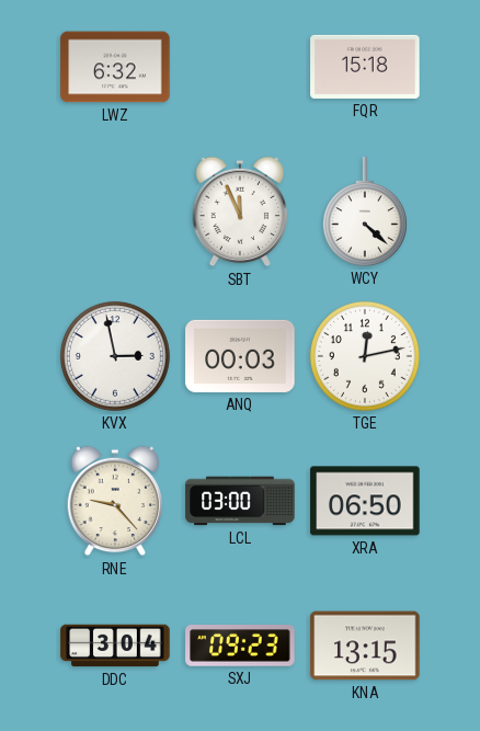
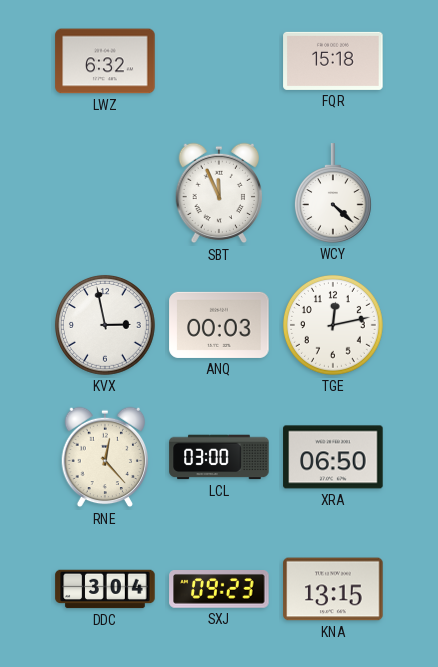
RNE: 9:23 -> 12:23 (105, 457)
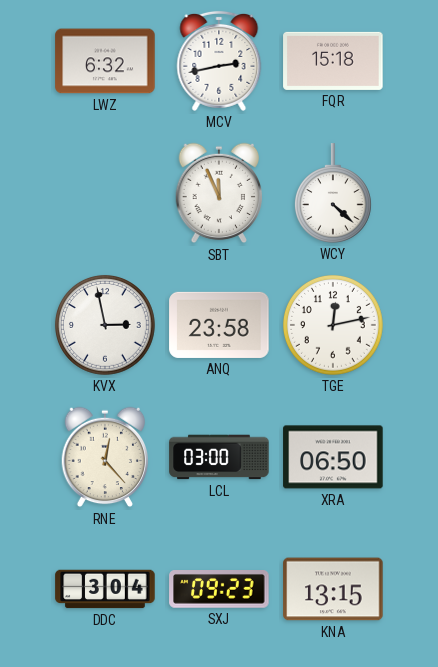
MCV: none -> 2:43 (219, 61)
ANQ: 00:03 -> 23:58 (219, 325)
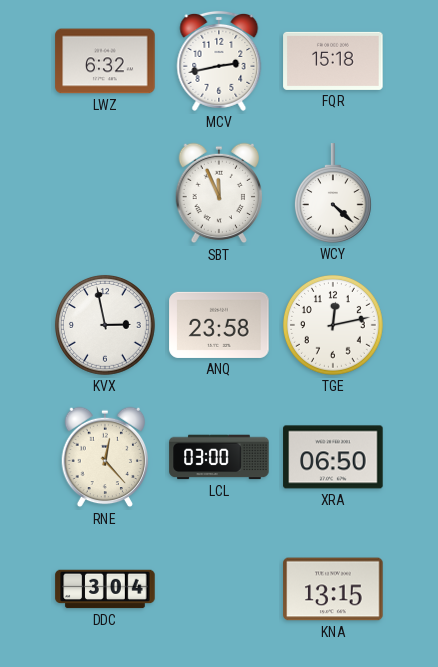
SXJ: 09:23 -> none (219, 590)
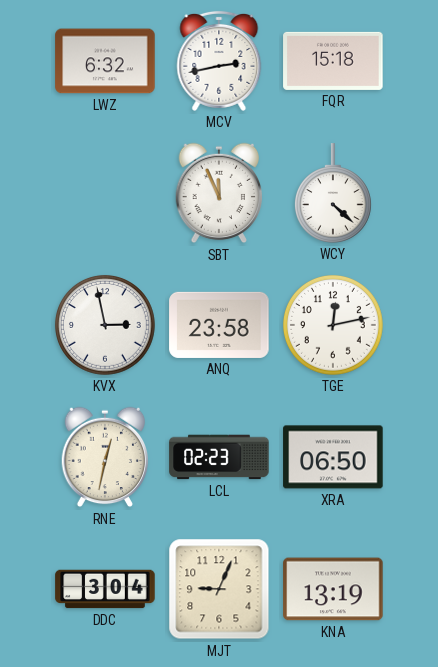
RNE: 12:23 -> 12:32 (105, 457)
LCL: 03:00 -> 02:23 (219, 457)
MJT: none -> 9:04 (219, 589)
KNA: 13:15 -> 13:19 (333, 589)
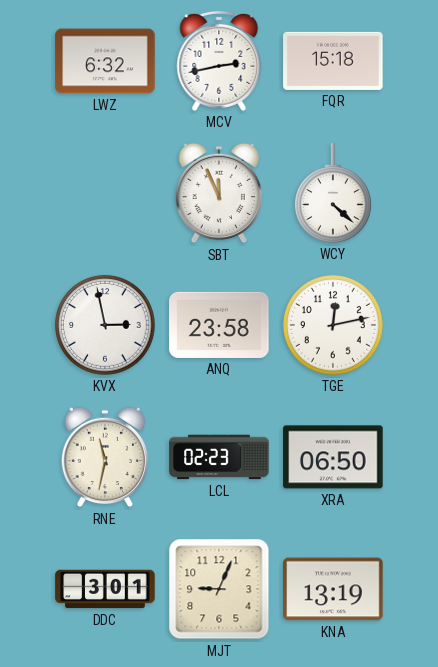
RNE: 12:32 -> 11:32 (105, 457)
DDC: 3:04 -> 3:01 (105, 589)
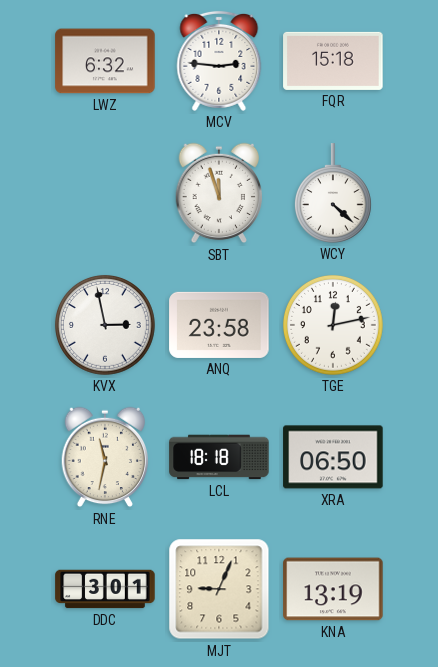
MCV: 2:43 -> 2:46 (219, 61)
SBT: 11:56 -> 11:57 (219, 193)
LCL: 02:23 -> 18:18 (219, 457)
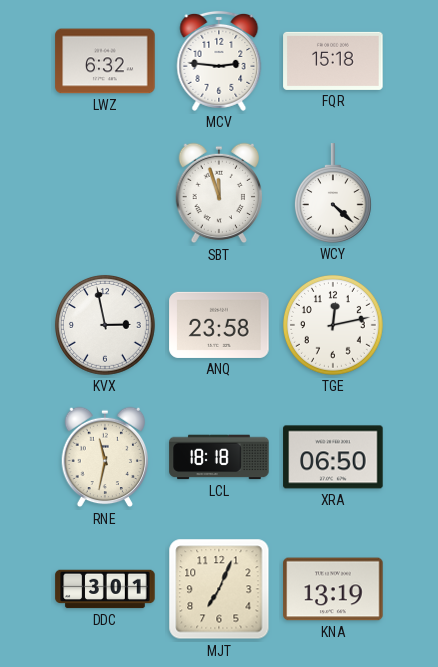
MJT: 9:04 -> 7:04 (219, 589)
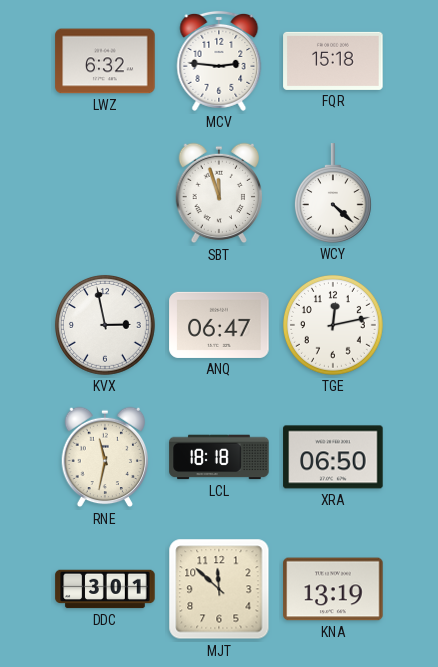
ANQ: 23:58 -> 06:47 (219, 325)
MJT: 7:04 -> 11:52 (219, 589)
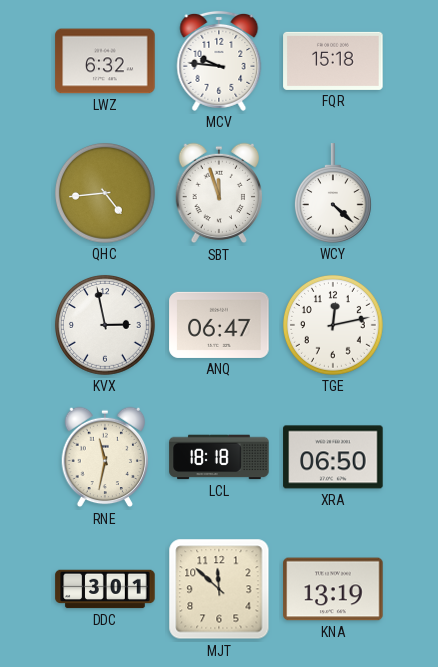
MCV: 2:46 -> 9:46 (219, 61)
QHC: none -> 4:44 (105, 193)
